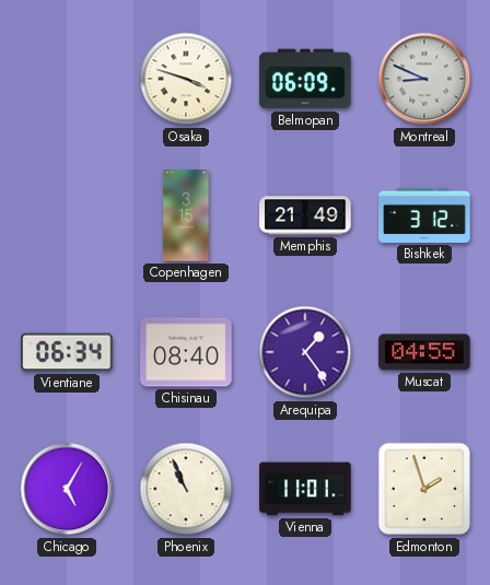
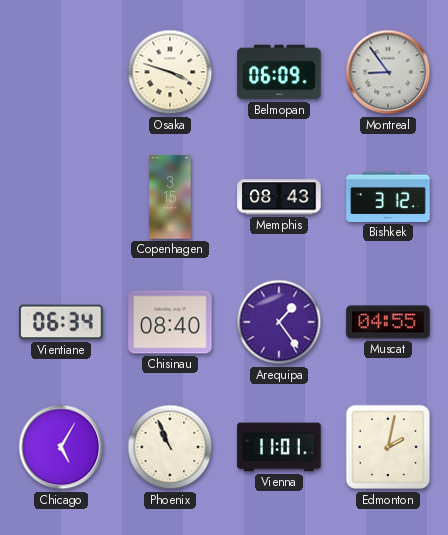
Montreal: 8:49 -> 8:54 (388, 72)
Memphis: 21:49 -> 08:43 (279, 197)
Edmonton: 1:57 -> 2:02 (388, 447)
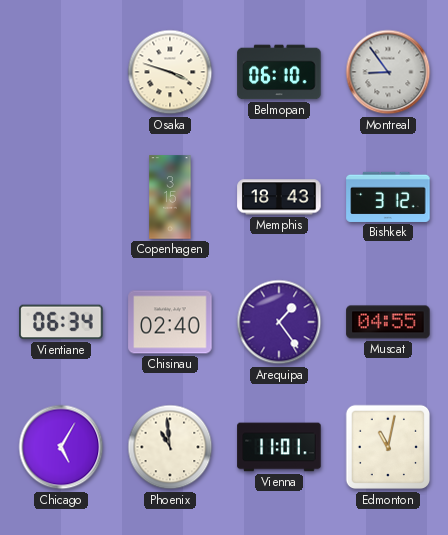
Belmopan: 06:09 -> 06:10 (279, 72)
Memphis: 08:43 -> 18:43 (279, 197)
Chisinau: 08:40 -> 02:40 (170, 322)
Phoenix: 10:56 -> 10:59 (170, 447)
Edmonton: 2:02 -> 11:02 (388, 447)
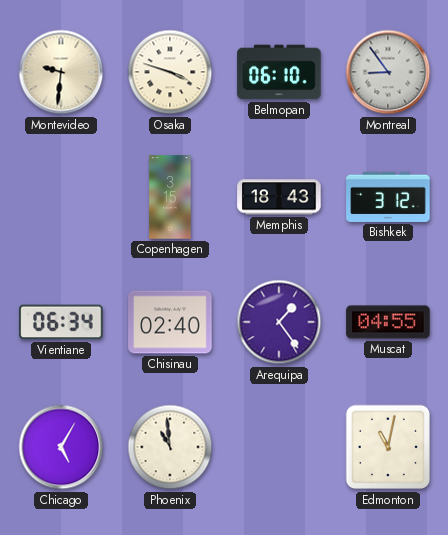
Montevideo: none -> 9:31 (61, 72)
Vienna: 11:01 -> none (279, 447)
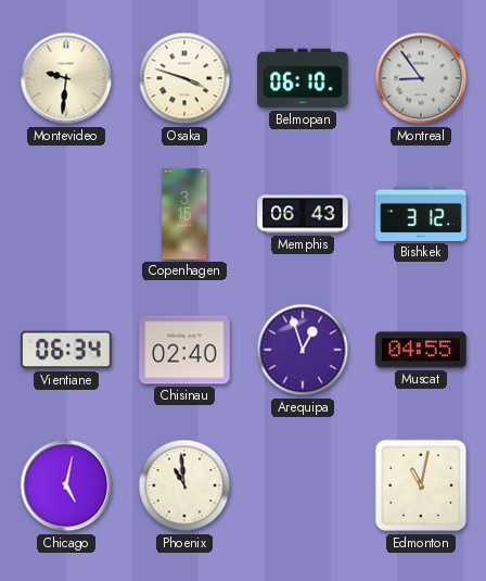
Memphis: 18:43 -> 06:43 (303, 214)
Arequipa: 1:24 -> 12:57 (303, 350)
Chicago: 5:05 -> 5:02 (66, 485)
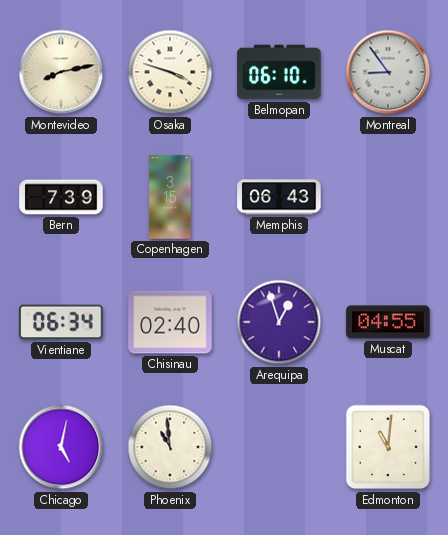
Montevideo: 9:31 -> 8:13 (61, 72)
Bern: none -> 7:39 (61, 197)
Bishkek: 3:12 -> none (421, 214)
Edmonton: 11:02 -> 11:01 (388, 447)
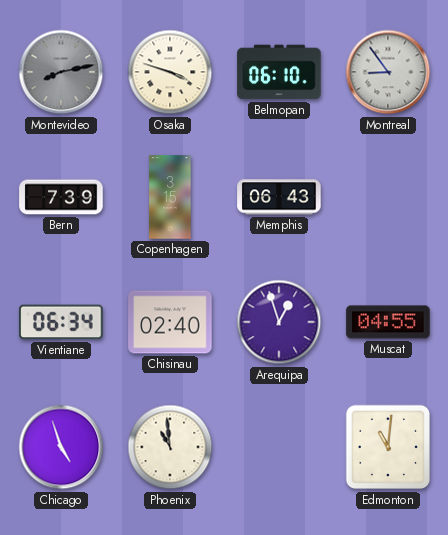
Montevideo dial: cream -> grey (61, 72)
Chicago: 5:02 -> 4:57 (61, 447)
